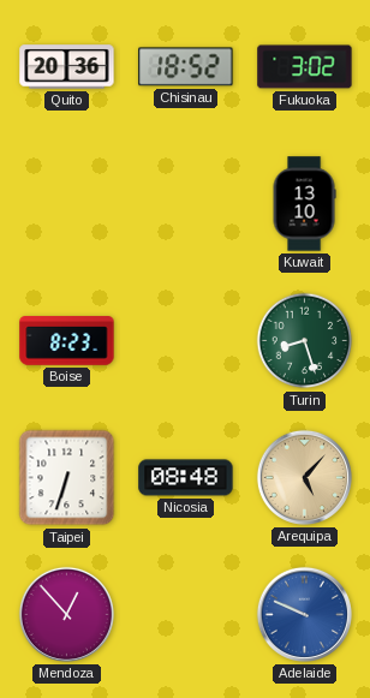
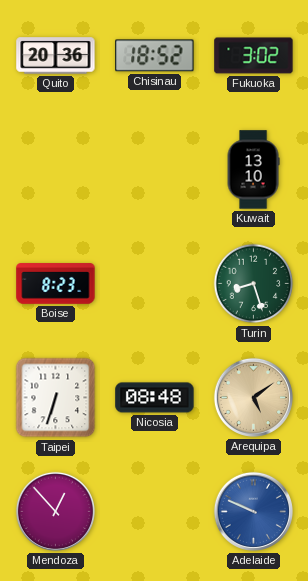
Arequipa: 5:07 -> 5:09 (253, 397)
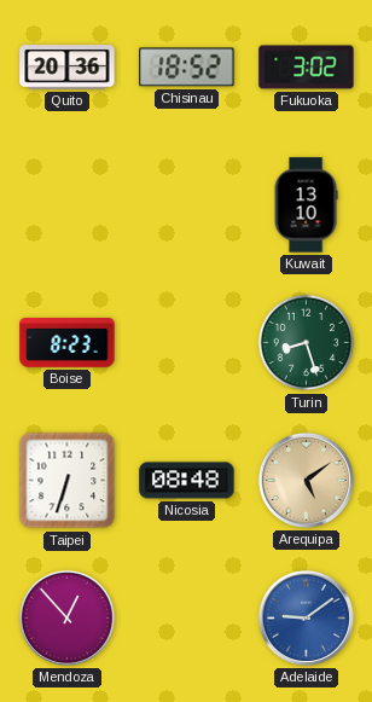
Adelaide: 9:49 -> 9:09 (306, 617)
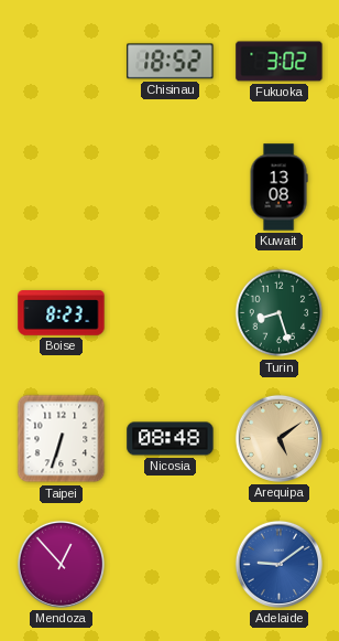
Quito: 20:36 -> none (68, 68)
Kuwait: 13:10 -> 13:08 (278, 188)
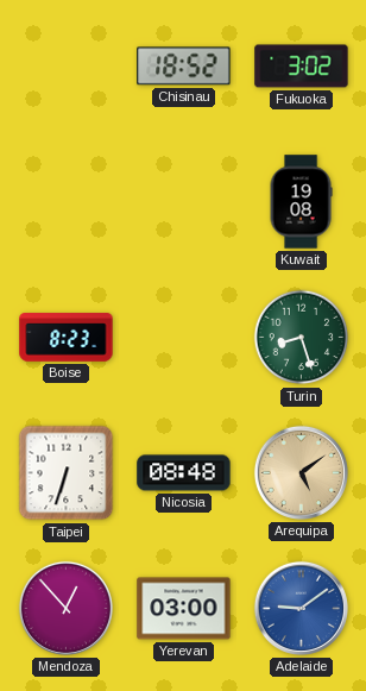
Kuwait: 13:08 -> 19:08 (301, 202)
Yerevan: none -> 03:00 (184, 609)
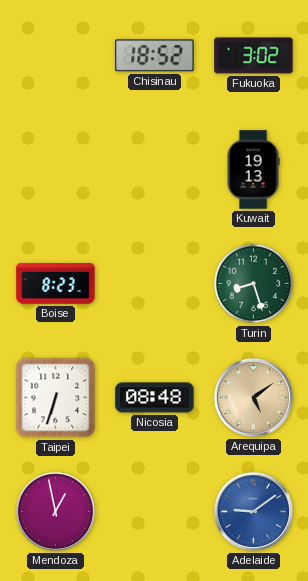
Kuwait: 19:08 -> 19:13 (253, 170)
Mendoza: 12:53 -> 12:58 (55, 511)
Yerevan: 03:00 -> none (184, 609)
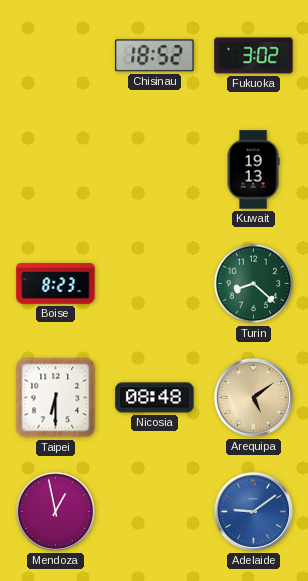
Turin: 8:27 -> 8:22 (254, 284)
Taipei: 6:33 -> 6:30 (56, 398)
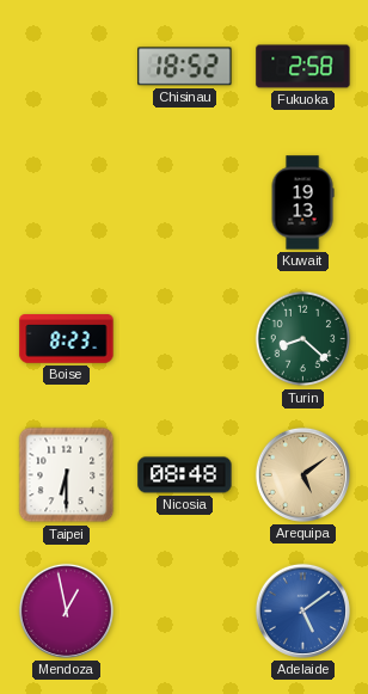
Fukuoka: 3:02 -> 2:58 (303, 67)
Adelaide: 9:09 -> 5:09 (302, 610)
